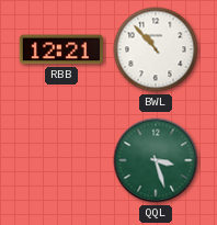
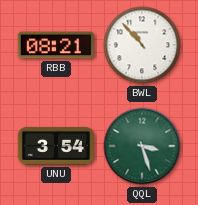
RBB: 12:21 -> 08:21 (55, 45)
UNU: none -> 3:54 (56, 146)
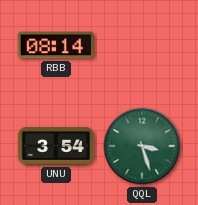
RBB: 08:21 -> 08:14 (55, 45)
BWL: 10:53 -> none (142, 45)
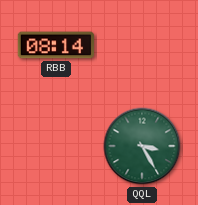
UNU: 3:54 -> none (56, 146)
QQL: 3:27 -> 3:25 (142, 146)
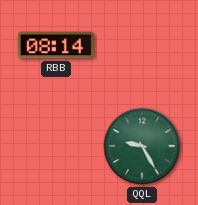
QQL: 3:25 -> 9:25 (142, 146)
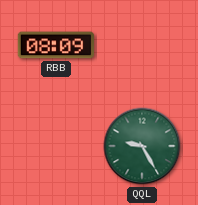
RBB: 08:14 -> 08:09 (55, 45)
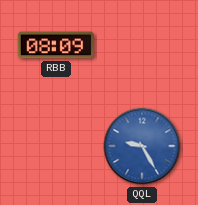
QQL dial: green -> blue (142, 146)
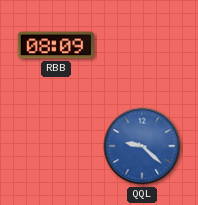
QQL: 9:25 -> 9:22 (142, 146)
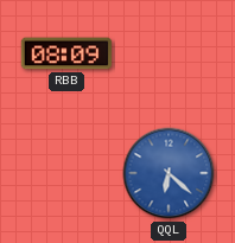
QQL: 9:22 -> 6:22 (169, 173)
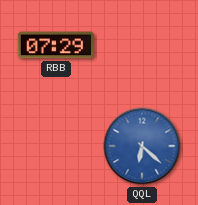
RBB: 08:09 -> 07:29 (55, 45)
